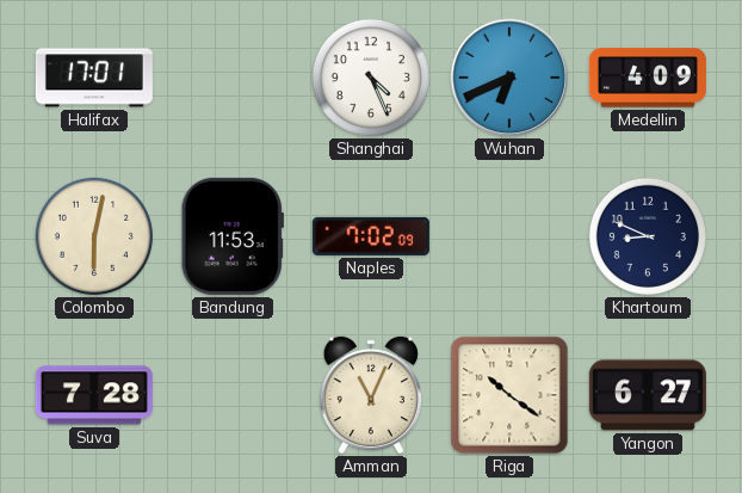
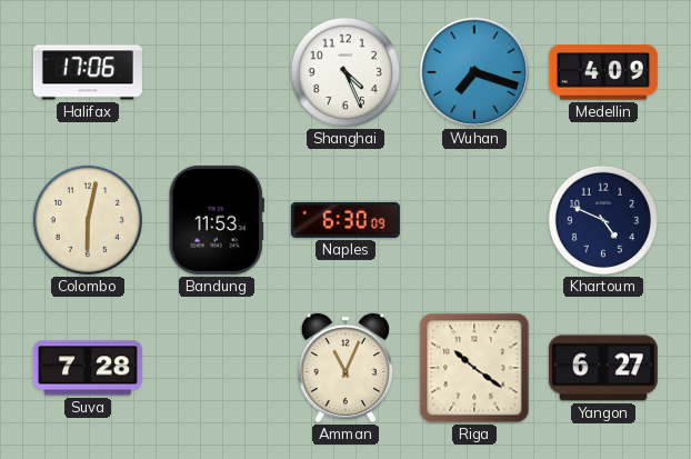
Halifax: 17:01 -> 17:06 (88, 72)
Wuhan: 6:41 -> 7:18 (474, 72)
Naples: 7:02 -> 6:30 (345, 220)
Khartoum: 8:49 -> 4:49 (603, 220)
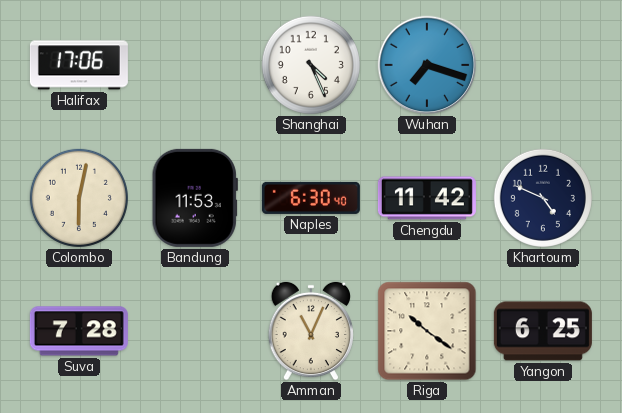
Medellin: 4:09 -> none (603, 72)
Naples: 6:30:09 -> 6:30:40 (311, 198)
Chengdu: none -> 11:42 (427, 198)
Yangon: 6:27 -> 6:25 (543, 331)
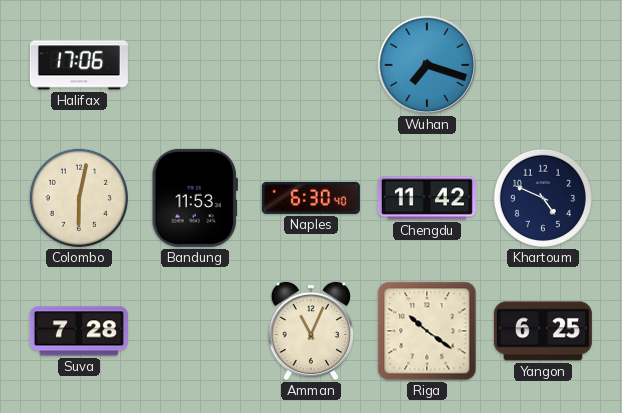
Shanghai: 4:26 -> none (311, 65)
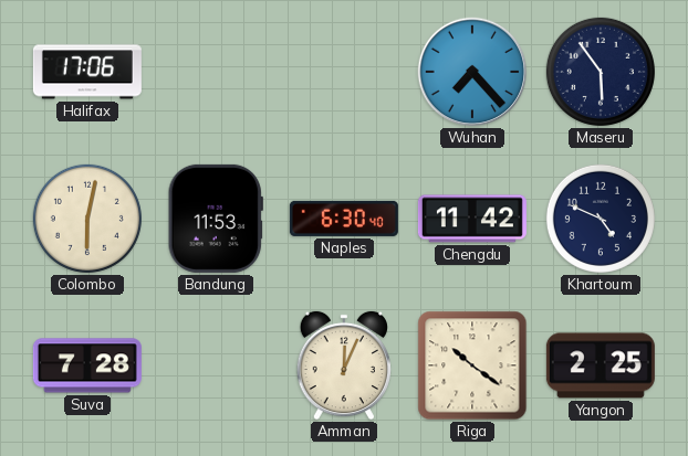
Wuhan: 7:18 -> 7:23 (472, 72)
Maseru: none -> 5:54 (601, 72)
Amman: 11:04 -> 12:04 (343, 365)
Yangon: 6:25 -> 2:25 (601, 365)
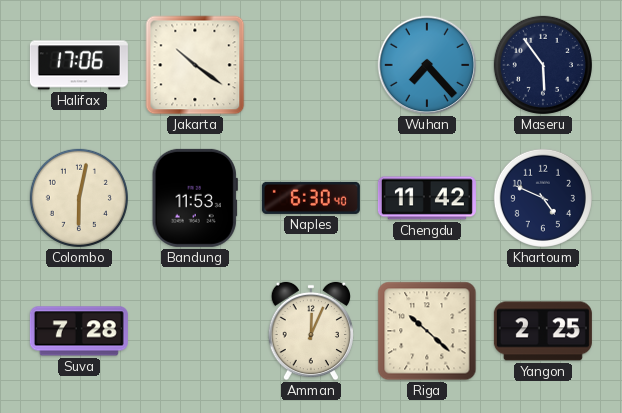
Jakarta: none -> 10:21 (195, 65)
Riga: 10:21 -> 10:22 (427, 331)
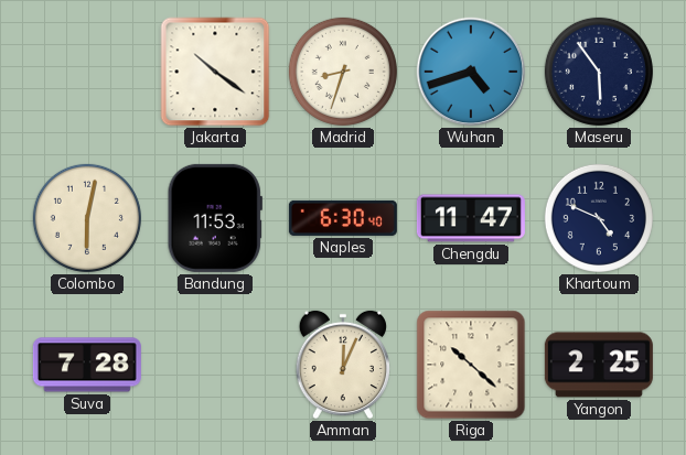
Halifax: 17:06 -> none (79, 65)
Madrid: none -> 8:33 (343, 72)
Wuhan: 7:23 -> 4:42 (471, 72)
Chengdu: 11:42 -> 11:47 (471, 218)
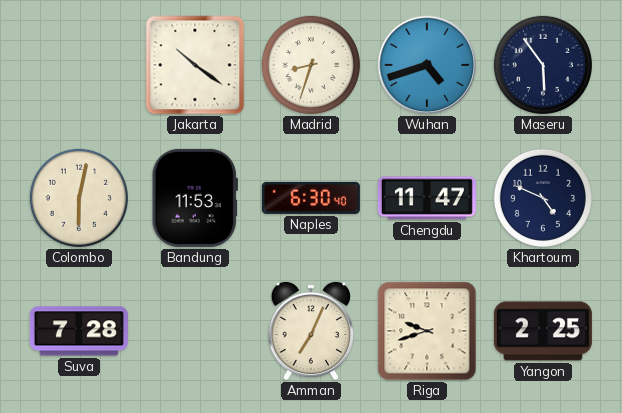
Amman: 12:04 -> 7:04 (310, 331)
Riga: 10:22 -> 9:42 (427, 331)
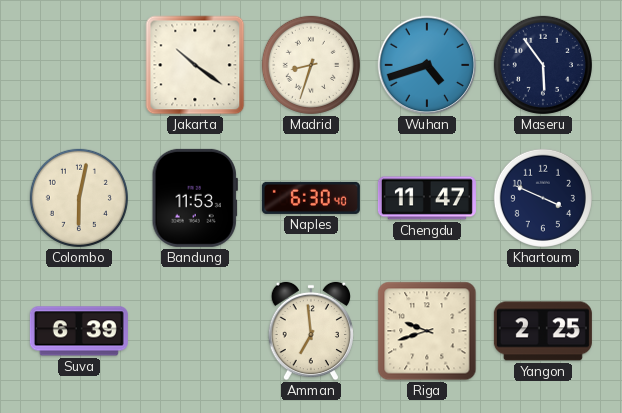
Khartoum: 4:49 -> 3:49 (543, 198)
Suva: 7:28 -> 6:39 (79, 331)
Amman: 7:04 -> 6:59 (310, 331)
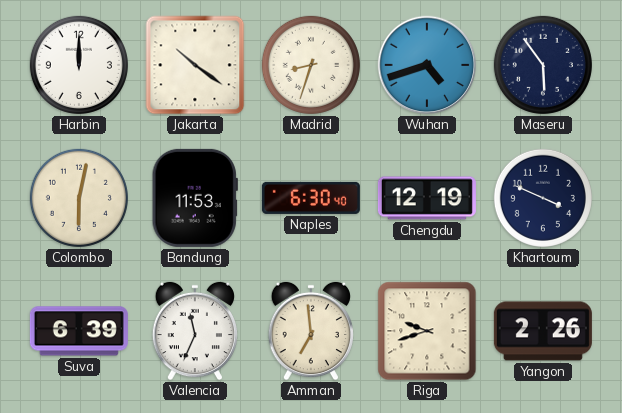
Harbin: none -> 12:00 (79, 65)
Chengdu: 11:47 -> 12:19 (427, 198)
Valencia: none -> 11:34 (194, 331)
Yangon: 2:25 -> 2:26 (543, 331)
